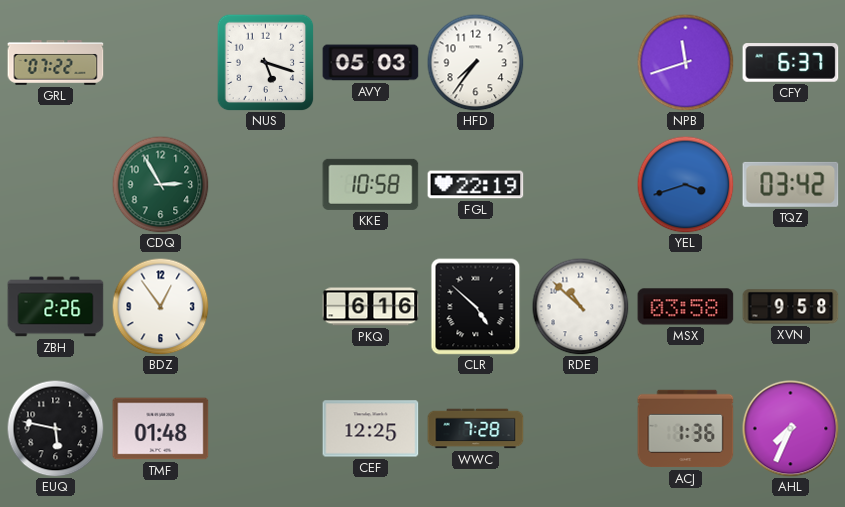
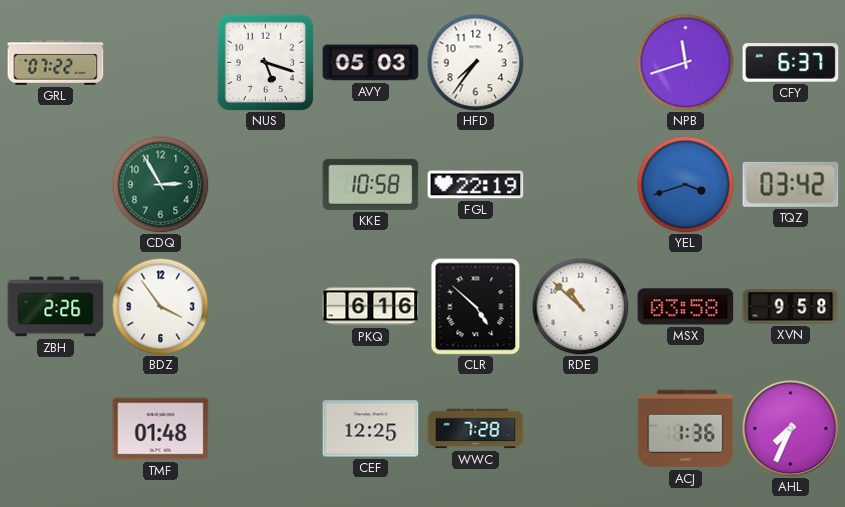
BDZ: 12:54 -> 3:54 (160, 306)
EUQ: 5:47 -> none (55, 428)
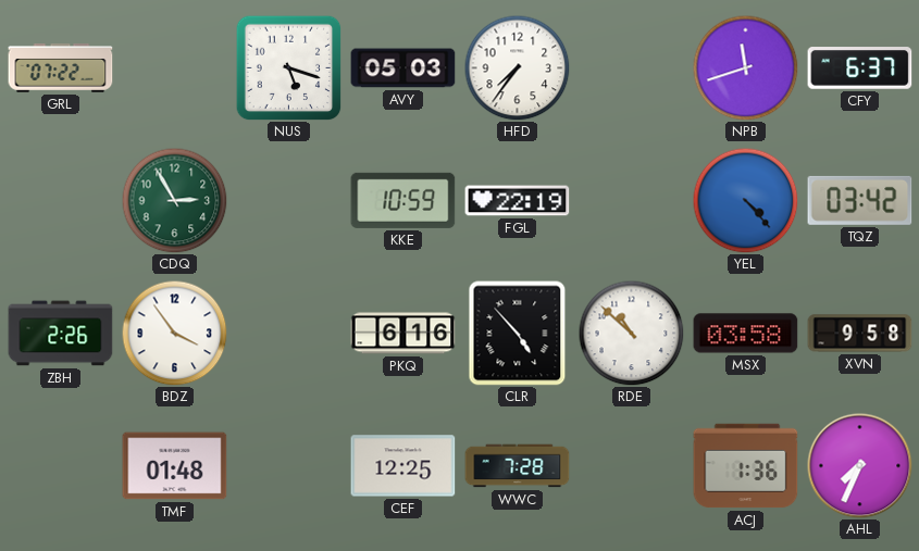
KKE: 10:58 -> 10:59 (403, 200)
YEL: 3:42 -> 4:23 (745, 200)
CLR: 4:52 -> 4:53 (518, 334)
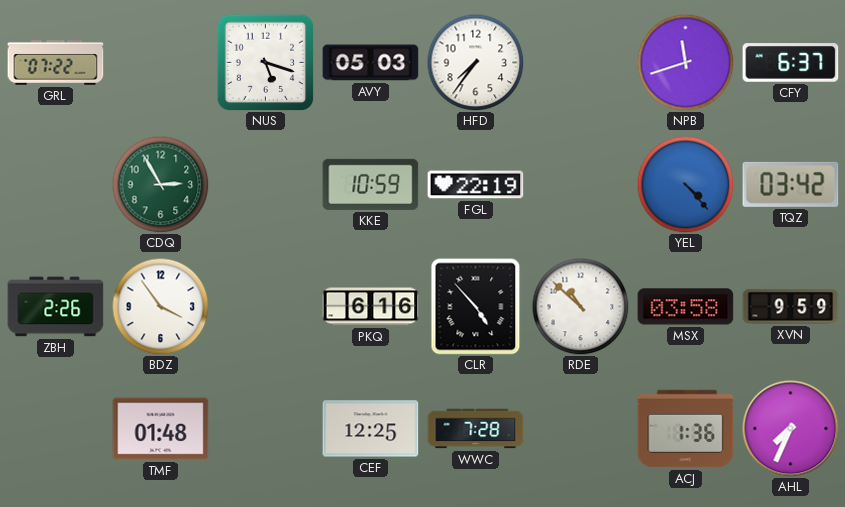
XVN: 9:58 -> 9:59 (791, 307)
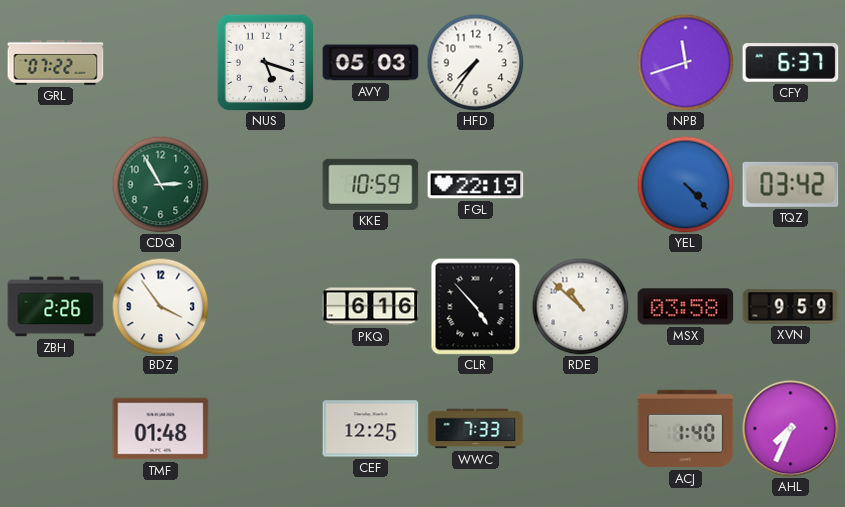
WWC: 7:28 -> 7:33 (476, 429)
ACJ: 1:36 -> 1:40 (686, 429)
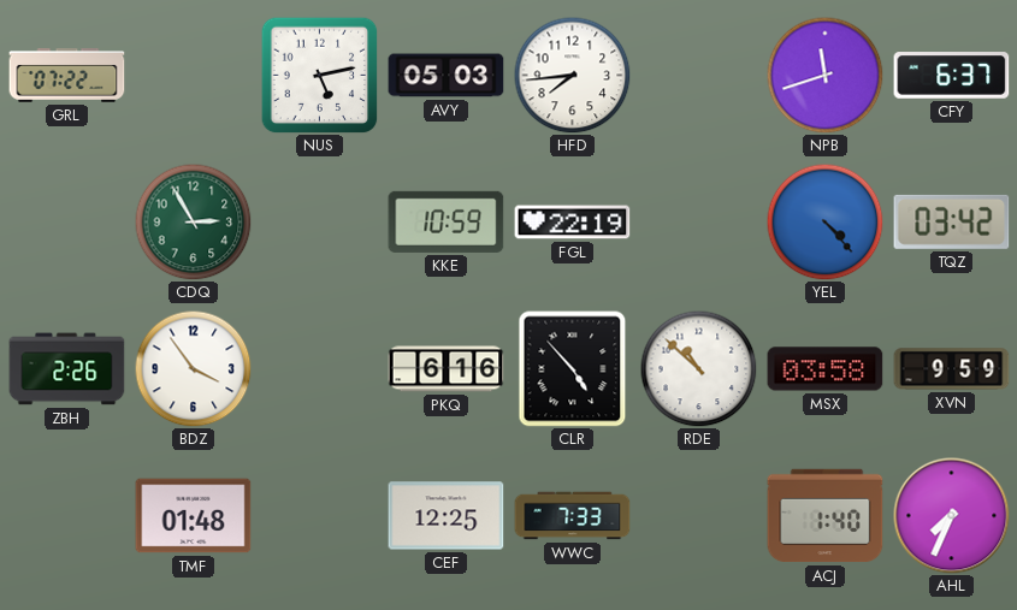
NUS: 5:18 -> 5:13 (319, 75)
HFD: 7:36 -> 7:44 (572, 75)
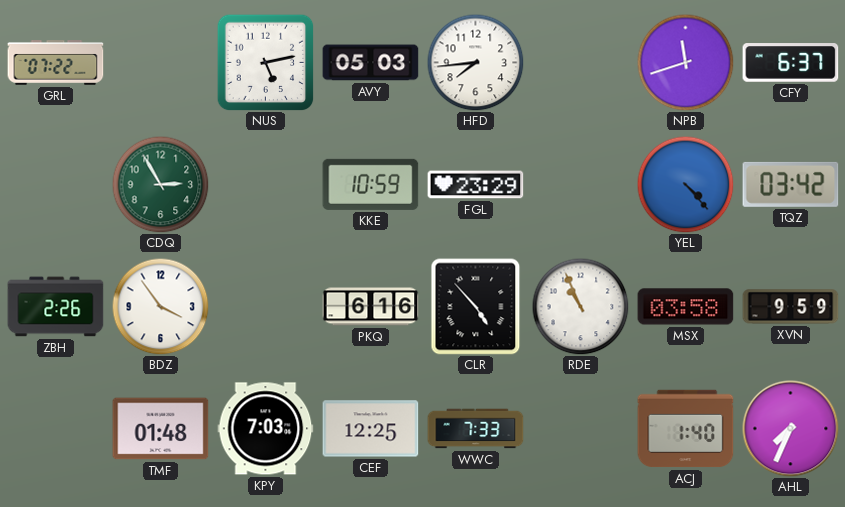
FGL: 22:19 -> 23:29 (476, 185)
RDE: 10:52 -> 10:56 (580, 306)
KPY: none -> 7:03 (266, 429)
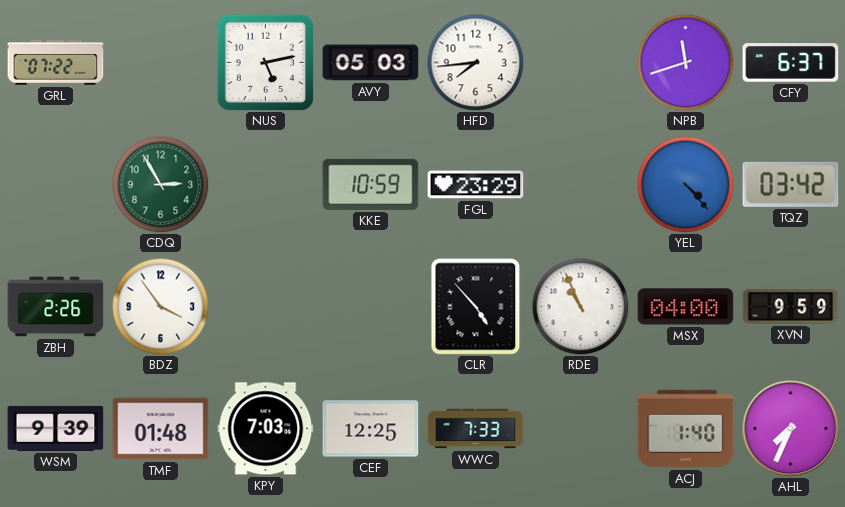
PKQ: 6:16 -> none (371, 307)
MSX: 03:58 -> 04:00 (686, 307)
WSM: none -> 9:39 (56, 428)
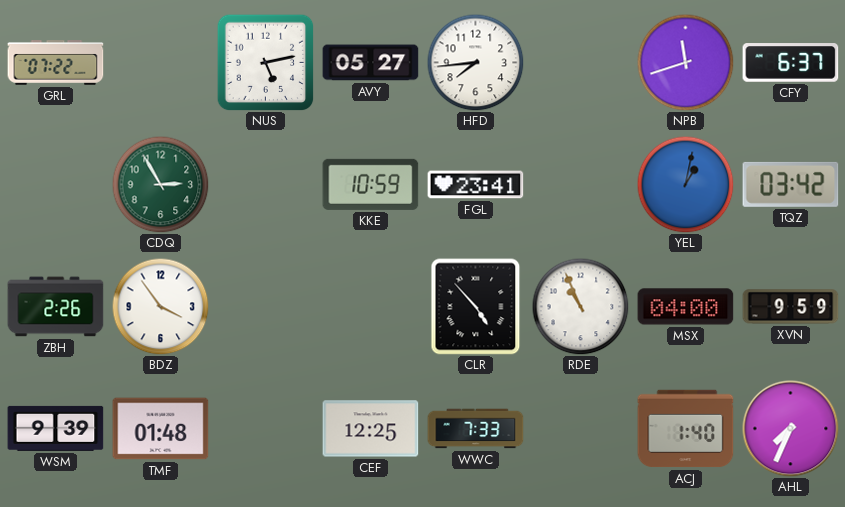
AVY: 05:03 -> 05:27 (371, 63)
FGL: 23:29 -> 23:41 (476, 185)
YEL: 4:23 -> 1:02 (685, 184)
KPY: 7:03 -> none (266, 429)
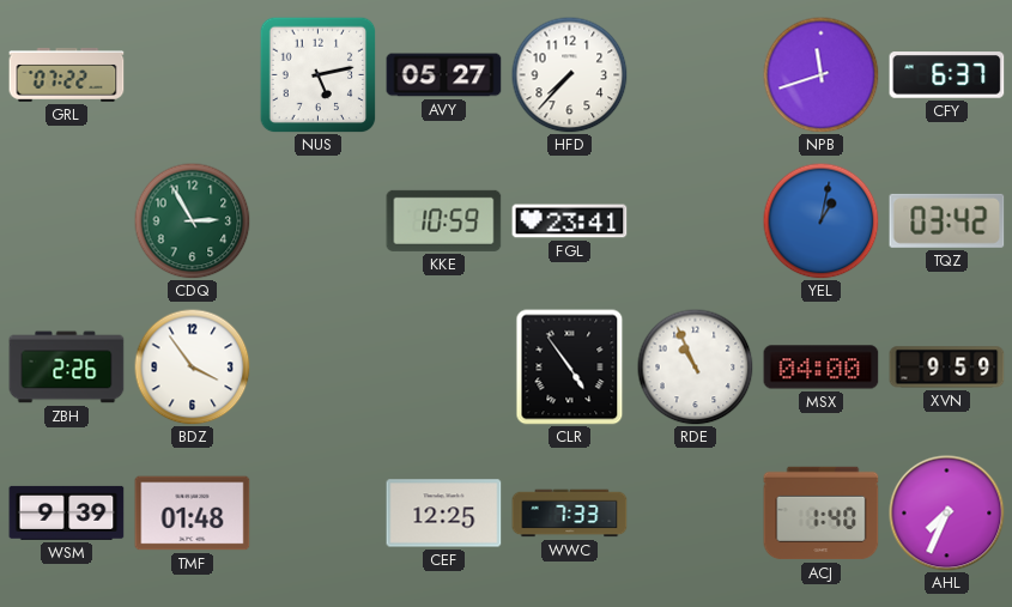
HFD: 7:44 -> 7:37 (569, 74)
CLR: 4:53 -> 4:54 (570, 368)
